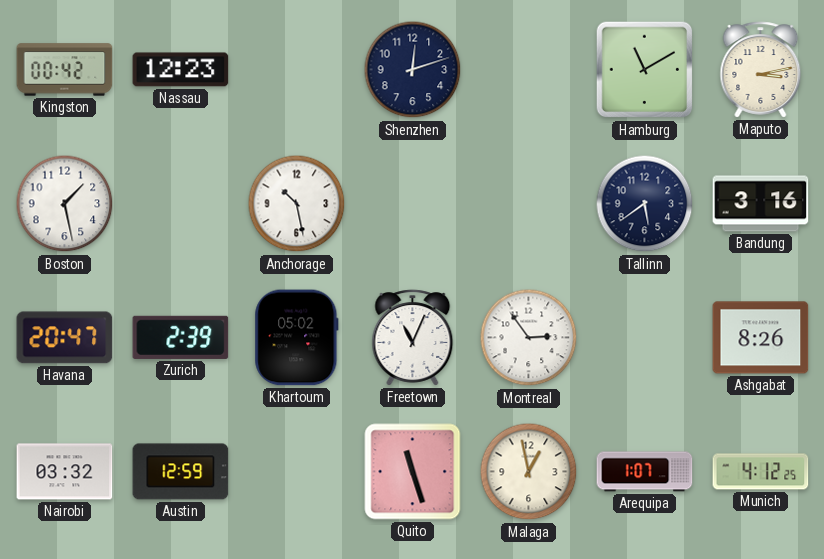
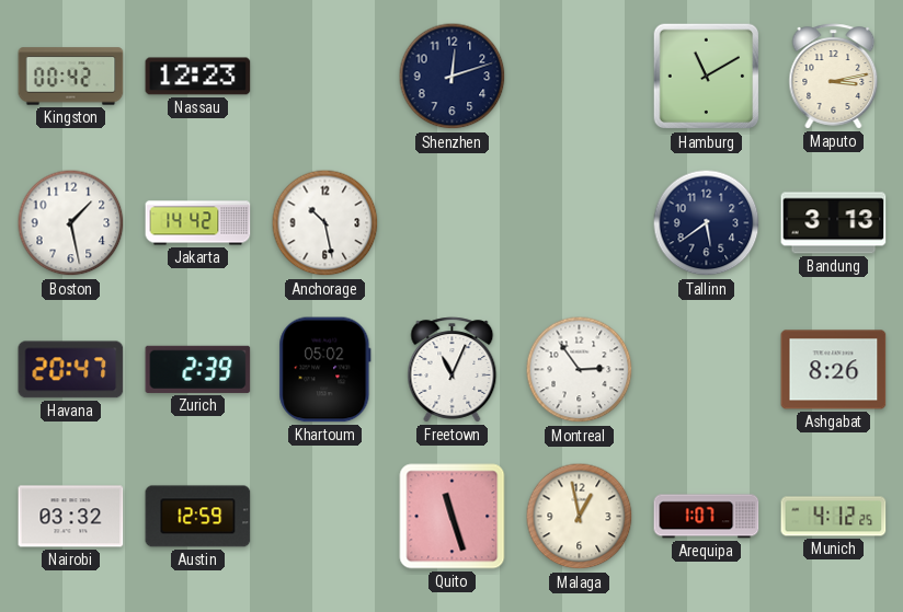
Jakarta: none -> 14:42 (198, 223)
Bandung: 3:16 -> 3:13 (834, 223)
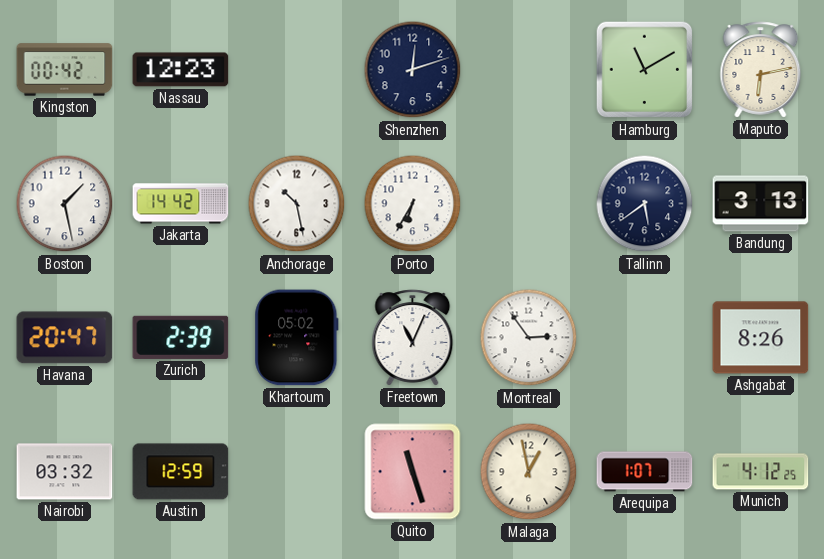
Maputo: 3:13 -> 6:13 (761, 70)
Porto: none -> 6:35 (413, 204)
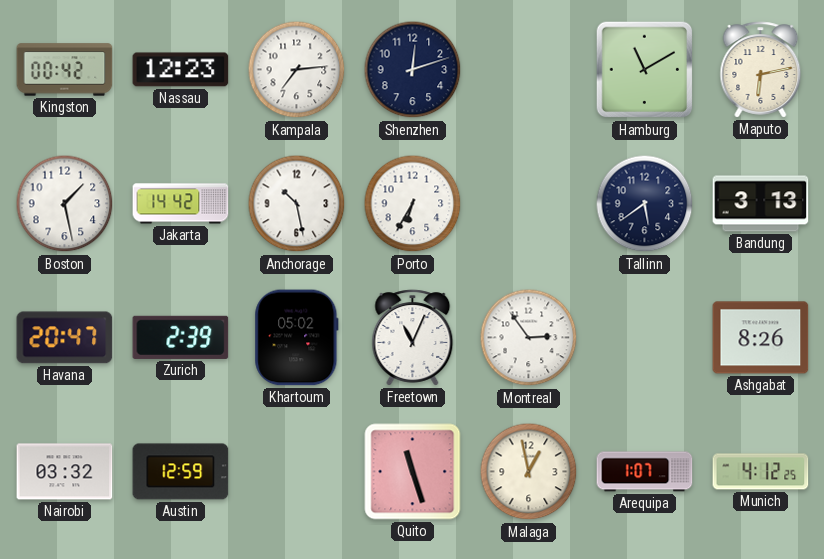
Kampala: none -> 7:14 (297, 70)
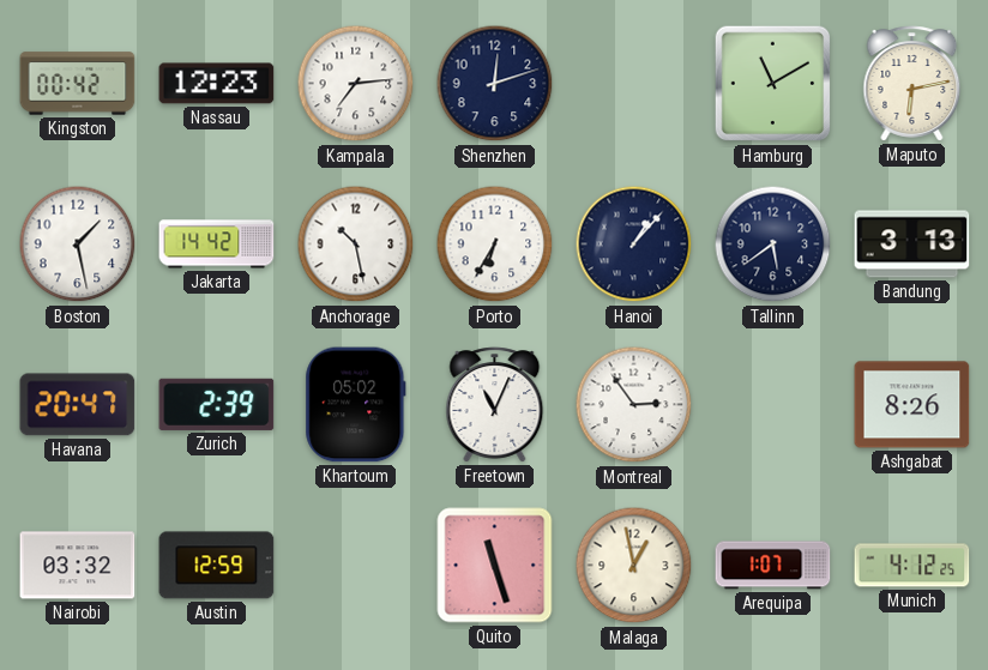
Hanoi: none -> 1:07 (634, 245)
